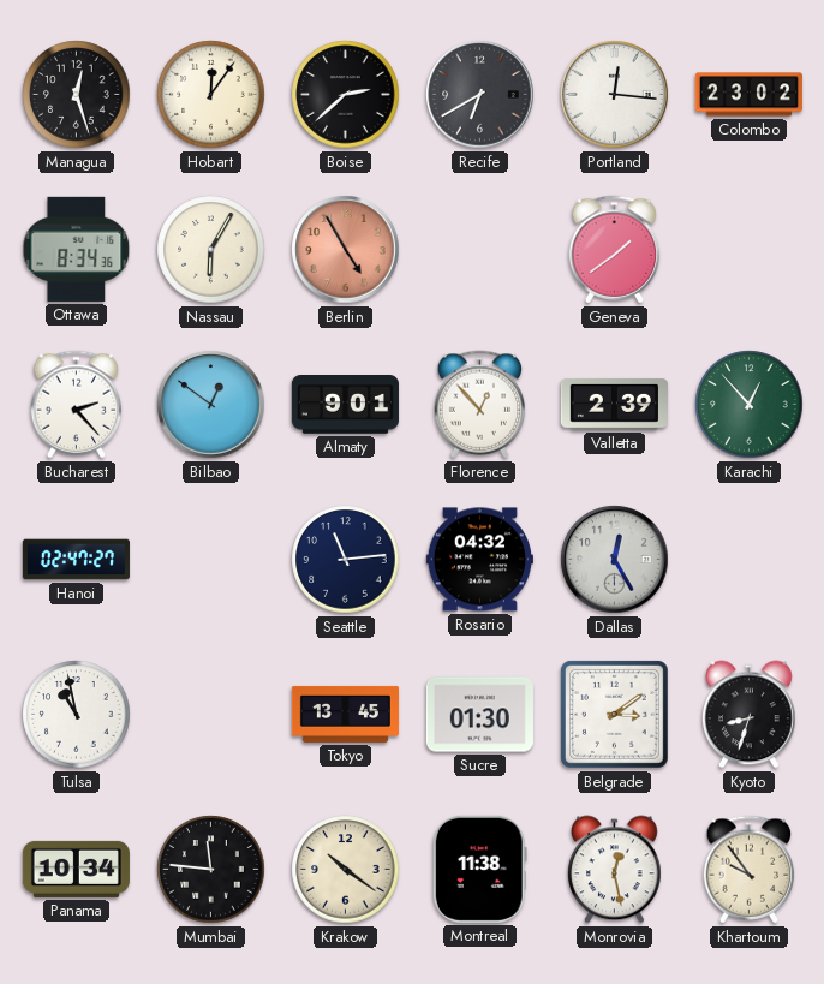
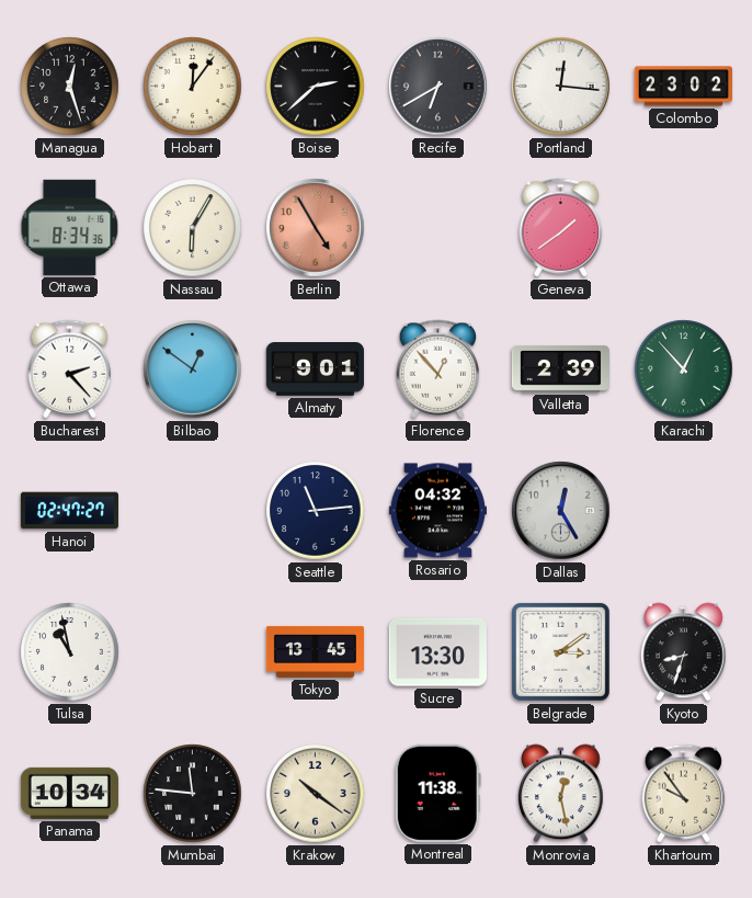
Sucre: 01:30 -> 13:30 (437, 652)
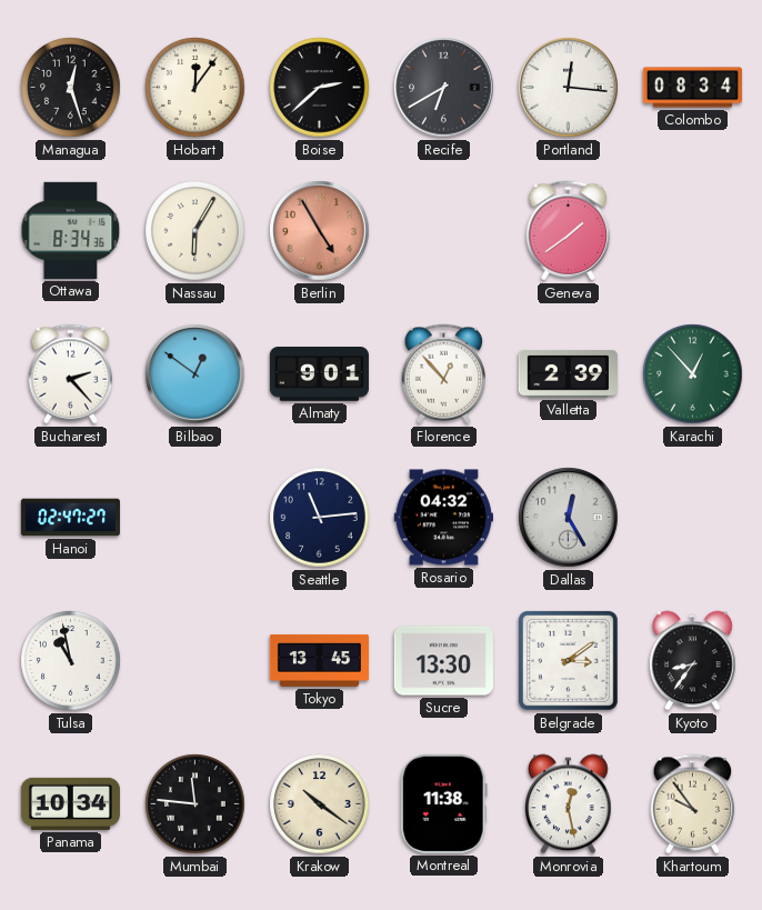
Colombo: 23:02 -> 08:34 (692, 88)
Kyoto: 8:33 -> 8:36 (693, 661)
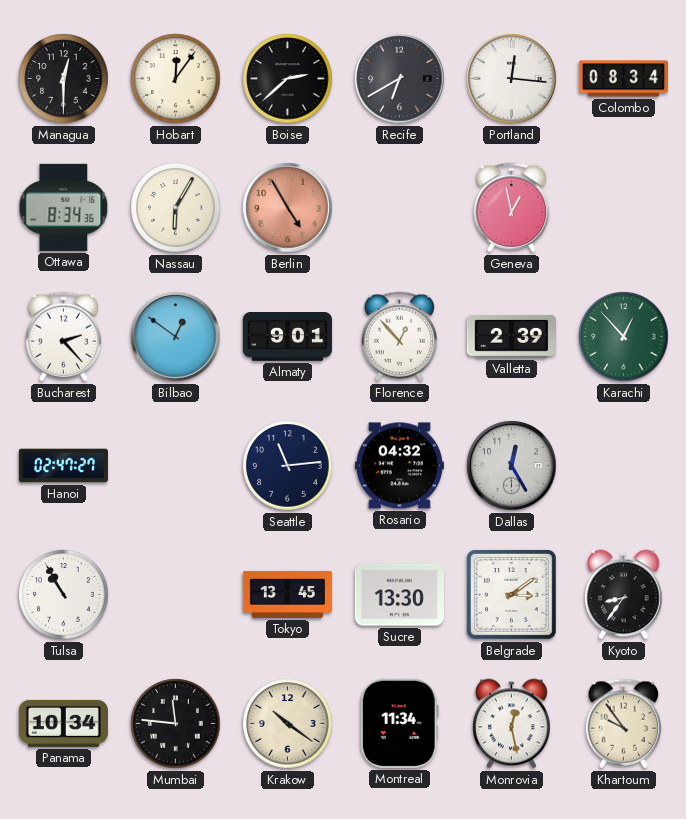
Managua: 12:27 -> 12:30 (64, 79)
Geneva: 1:39 -> 12:58 (512, 208)
Tulsa: 10:58 -> 10:55 (64, 595)
Montreal: 11:38 -> 11:34 (399, 723)
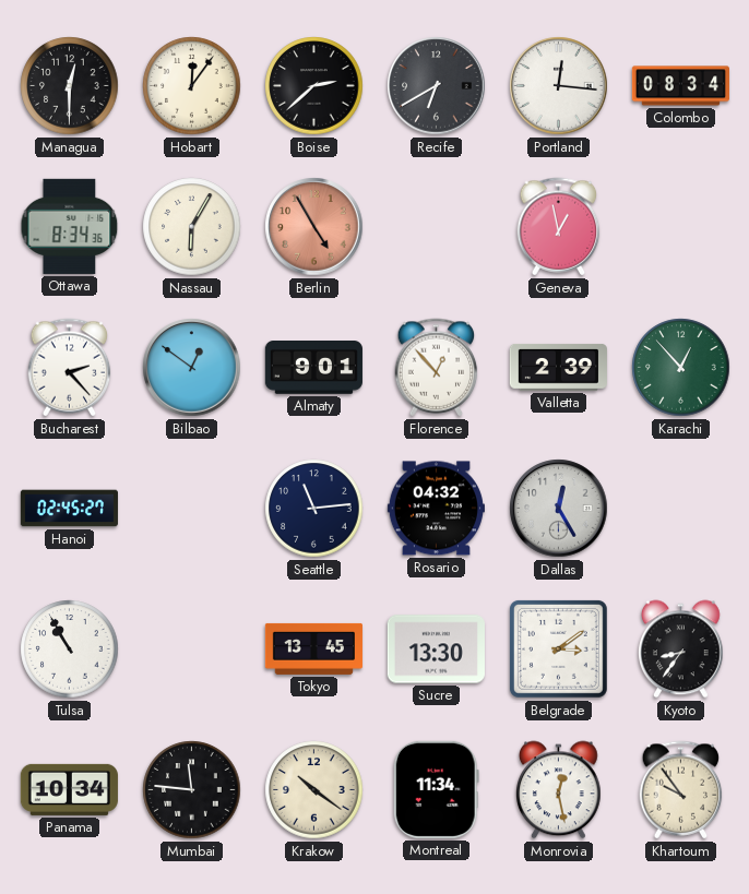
Hanoi: 02:47 -> 02:45 (69, 509)
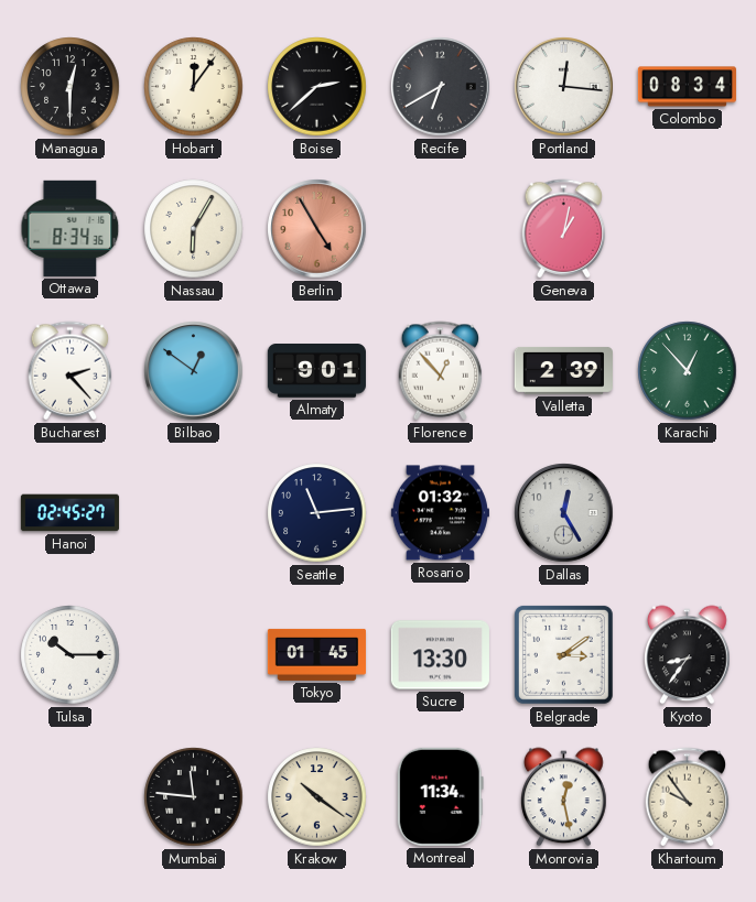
Geneva: 12:58 -> 1:02 (564, 229)
Rosario: 04:32 -> 01:32 (440, 513)
Tulsa: 10:55 -> 10:15 (71, 655)
Tokyo: 13:45 -> 01:45 (316, 654)
Panama: 10:34 -> none (69, 789)
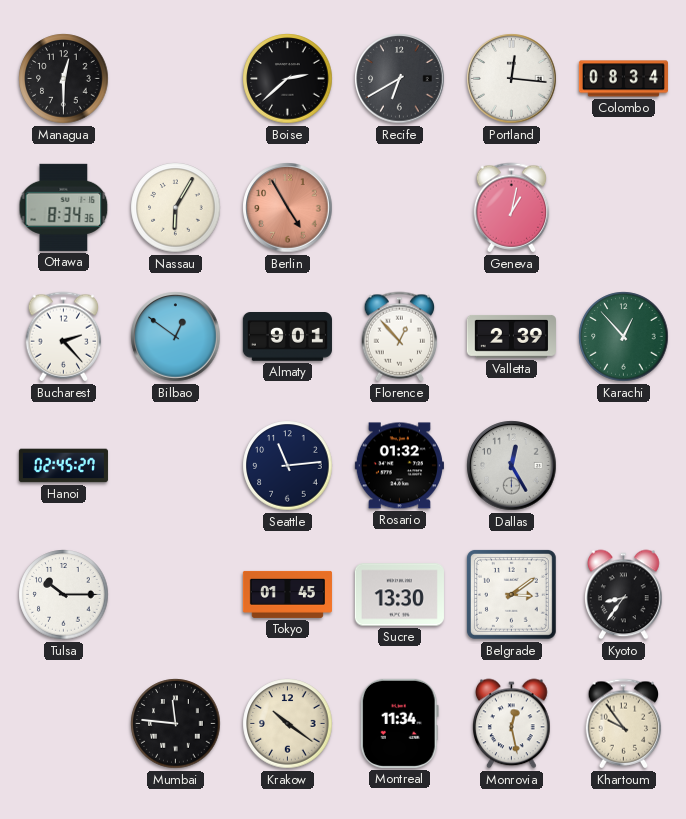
Hobart: 12:06 -> none (194, 87)
